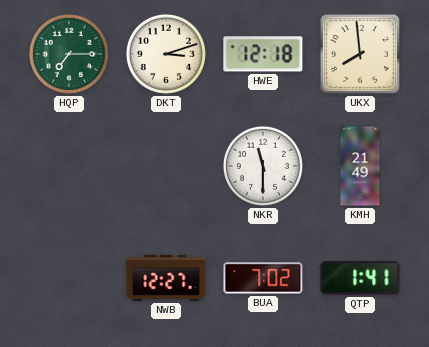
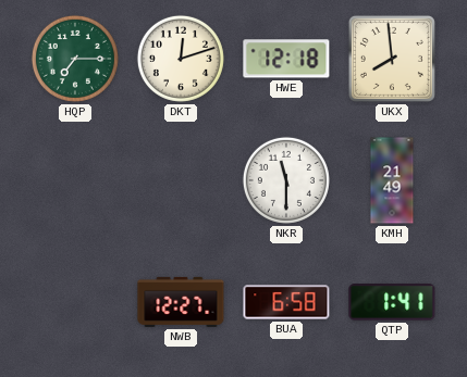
DKT: 3:12 -> 12:12 (181, 59)
BUA: 7:02 -> 6:58 (286, 302)
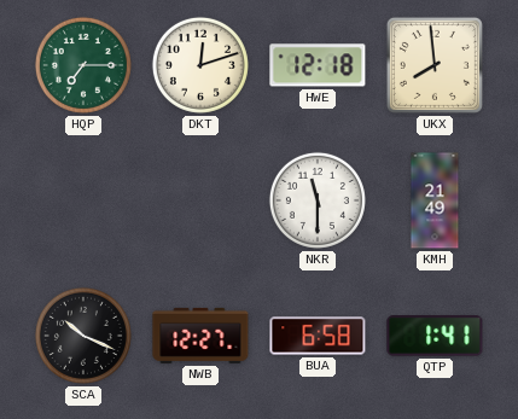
SCA: none -> 10:19 (83, 336)
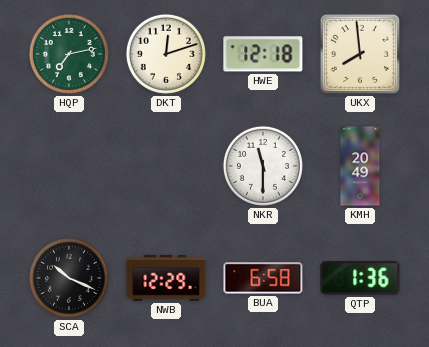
HQP: 7:15 -> 7:13 (69, 54)
KMH: 21:49 -> 20:49 (360, 166)
NWB: 12:27 -> 12:29 (166, 278)
QTP: 1:41 -> 1:36 (360, 278)
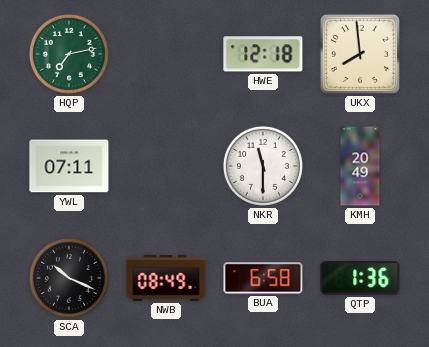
DKT: 12:12 -> none (166, 54)
YWL: none -> 07:11 (69, 166)
NWB: 12:29 -> 08:49 (166, 278)
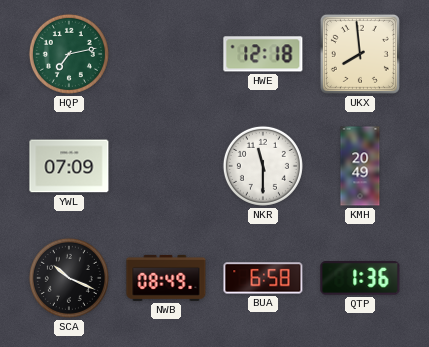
YWL: 07:11 -> 07:09 (69, 166)
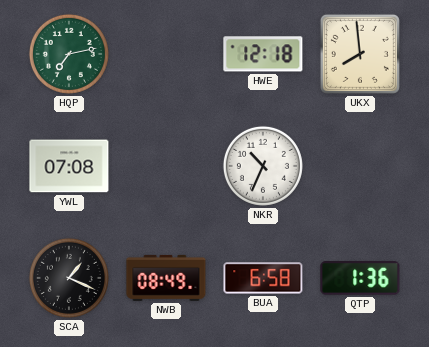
YWL: 07:09 -> 07:08 (69, 166)
NKR: 11:30 -> 10:34 (263, 166)
KMH: 20:49 -> none (360, 166)
SCA: 10:19 -> 1:19 (69, 278)
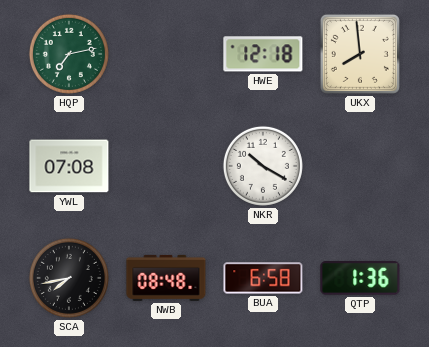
NKR: 10:34 -> 10:20 (263, 166)
SCA: 1:19 -> 7:43 (69, 278)
NWB: 08:49 -> 08:48 (166, 278)
